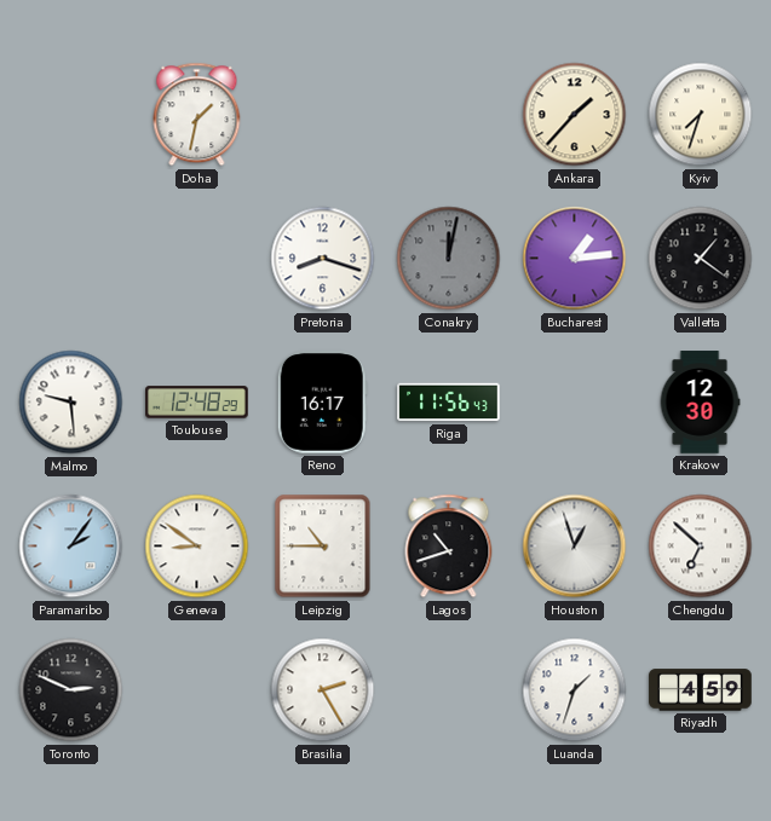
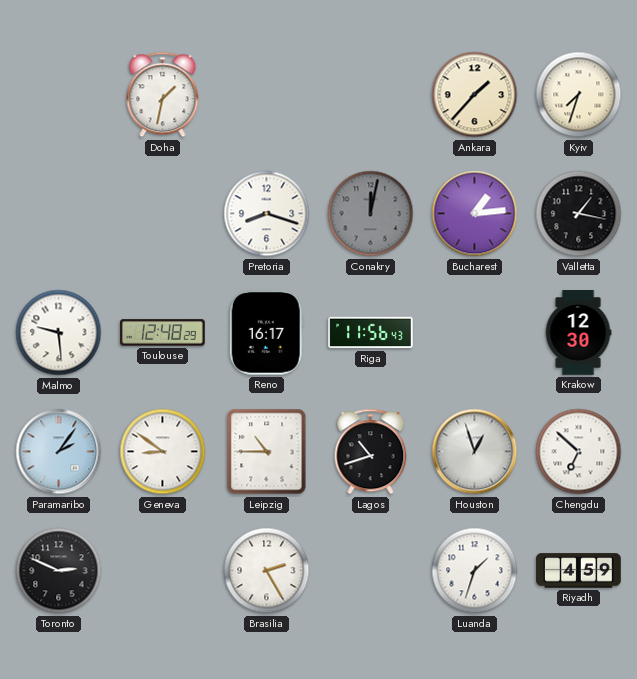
Valletta: 1:21 -> 1:17 (579, 214)
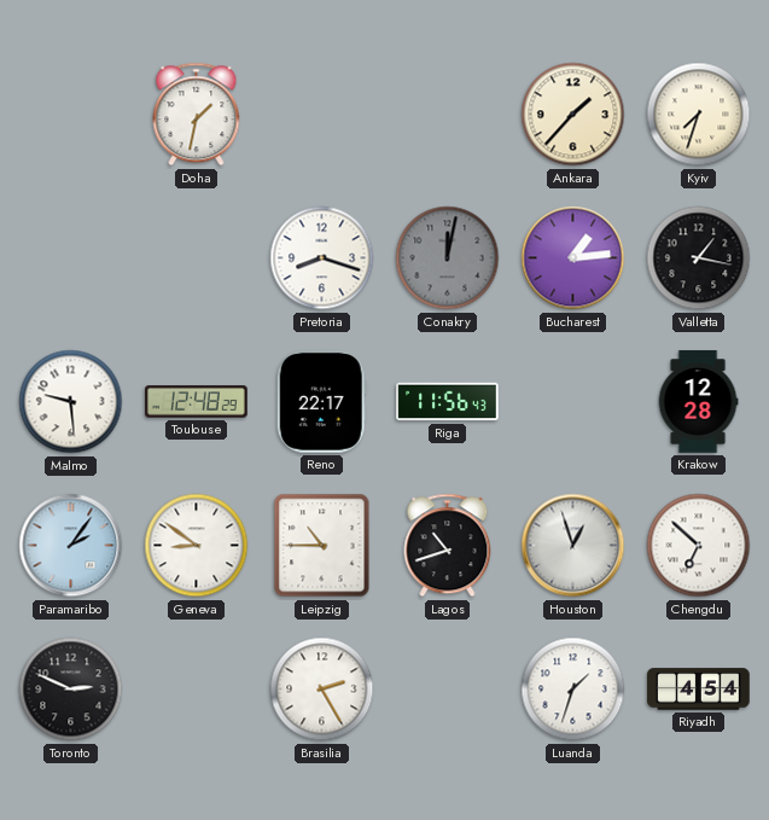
Reno: 16:17 -> 22:17 (321, 402)
Krakow: 12:30 -> 12:28 (698, 402)
Riyadh: 4:59 -> 4:54 (699, 690)
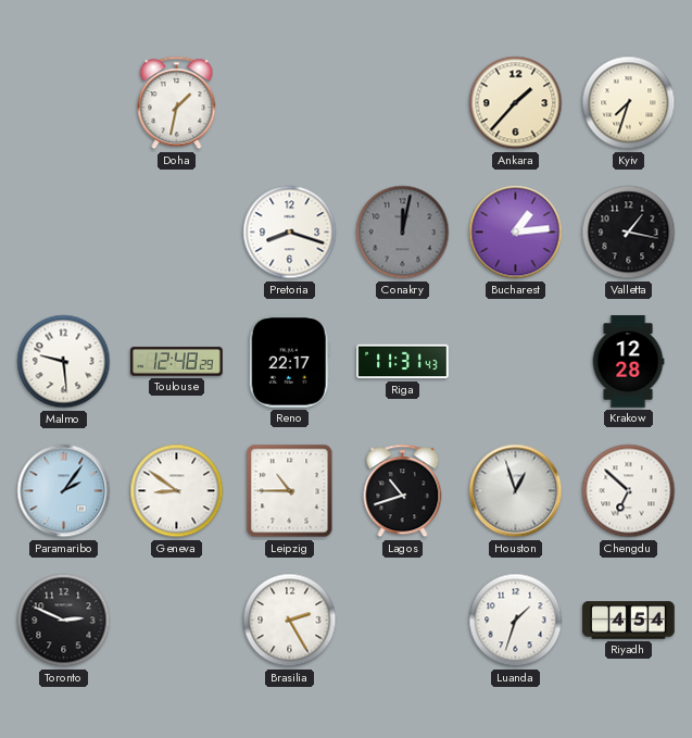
Riga: 11:56 -> 11:31 (403, 362)
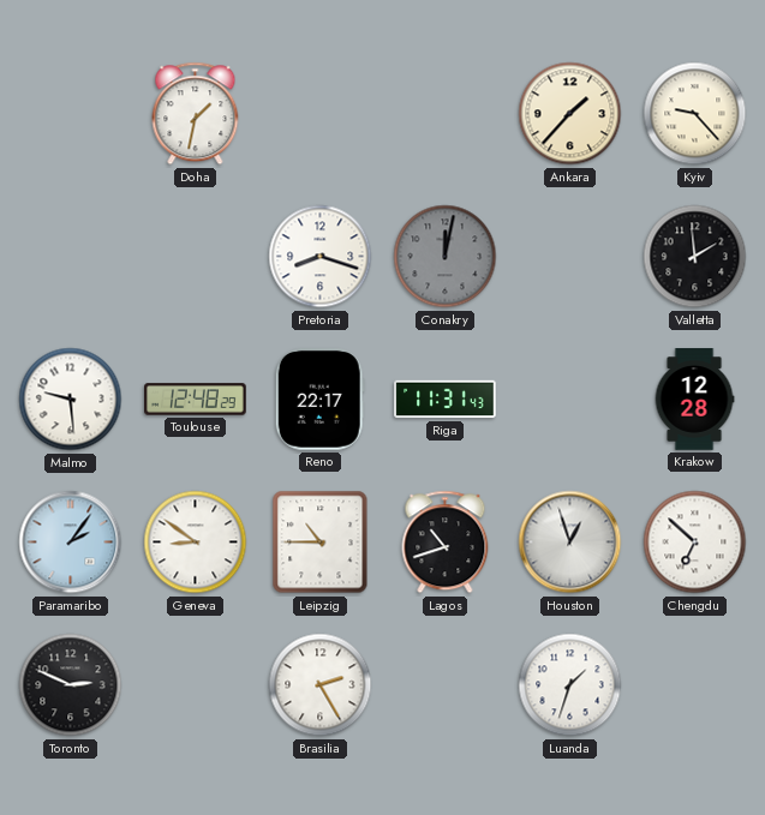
Kyiv: 7:33 -> 9:23 (695, 114)
Bucharest: 1:14 -> none (516, 233)
Valletta: 1:17 -> 1:59 (695, 257)
Riyadh: 4:54 -> none (629, 621)
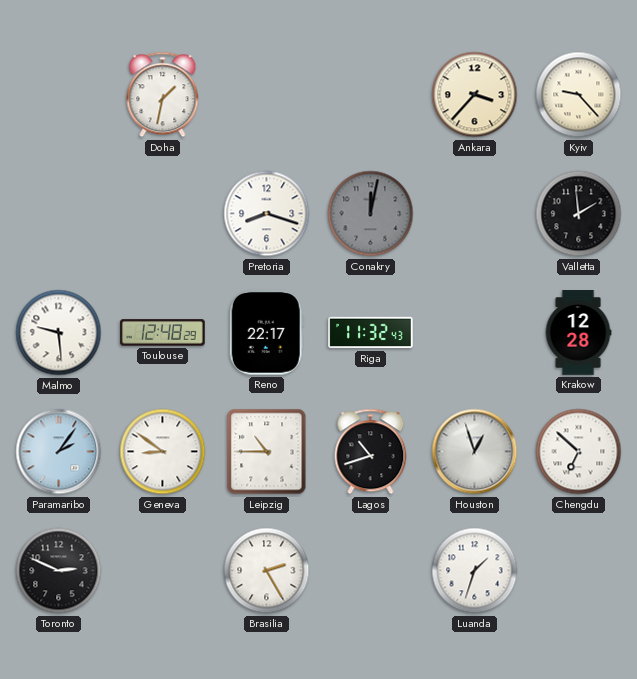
Ankara: 1:37 -> 3:37 (475, 95)
Riga: 11:31 -> 11:32 (371, 333)
